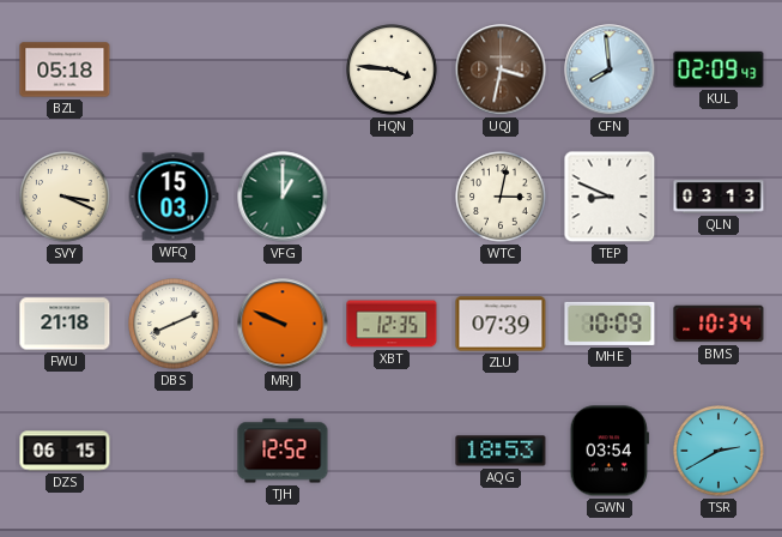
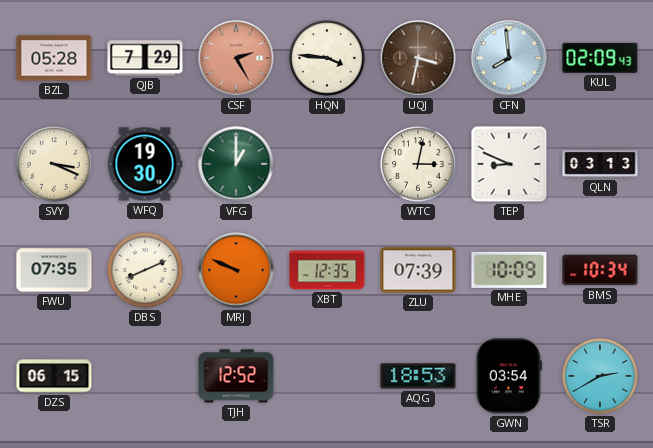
BZL: 05:18 -> 05:28 (54, 58)
QJB: none -> 7:29 (145, 58)
CSF: none -> 2:25 (236, 58)
WFQ: 15:03 -> 19:30 (145, 164)
FWU: 21:18 -> 07:35 (54, 270)
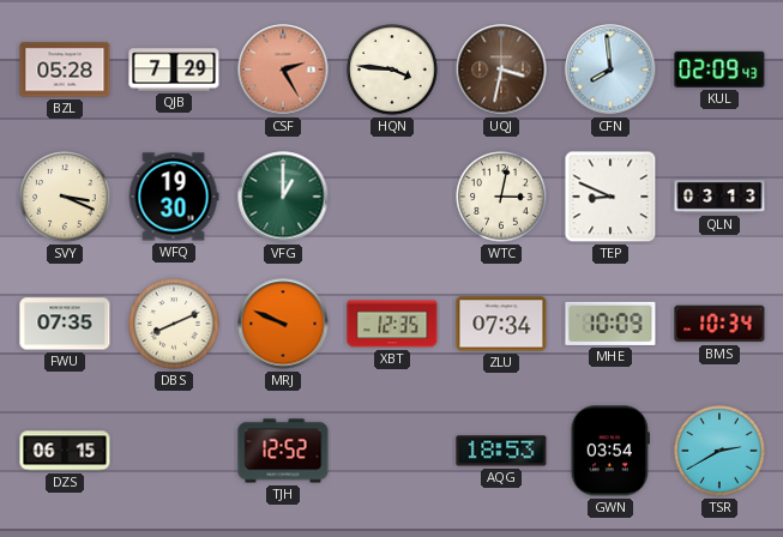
ZLU: 07:39 -> 07:34 (501, 324)
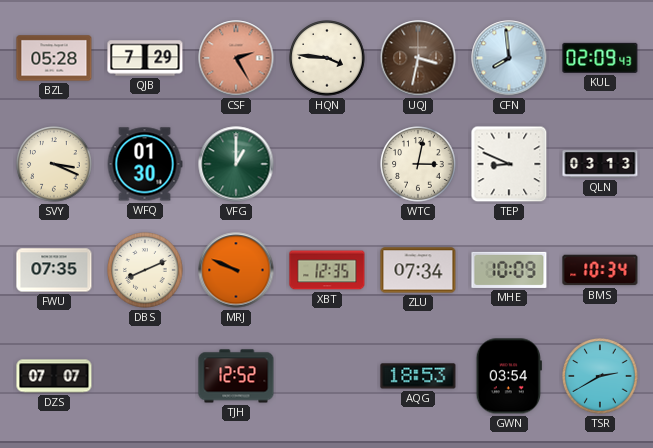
WFQ: 19:30 -> 01:30 (145, 164)
DZS: 06:15 -> 07:07 (54, 376)
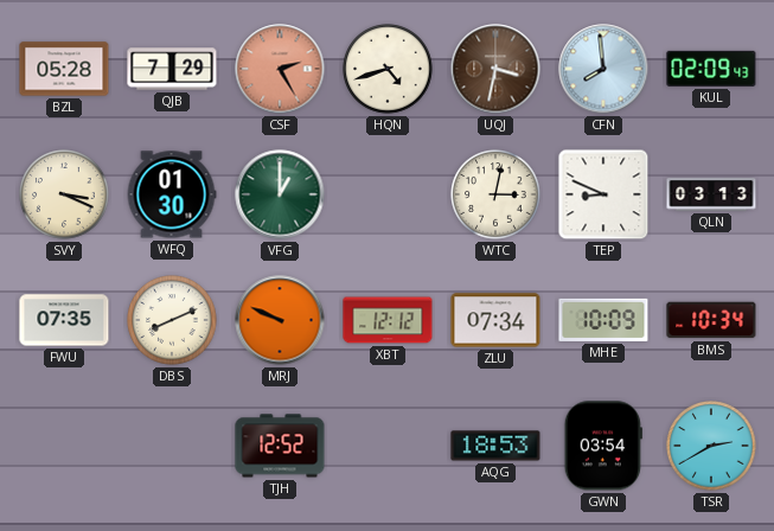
HQN: 3:46 -> 4:42 (388, 69)
XBT: 12:35 -> 12:12 (388, 320)
DZS: 07:07 -> none (54, 376)
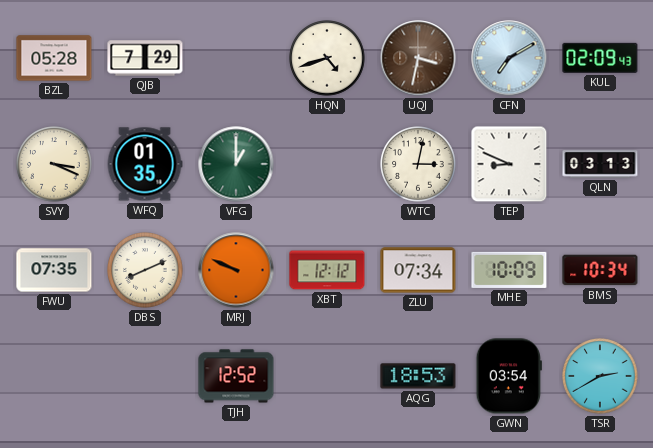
CSF: 2:25 -> none (280, 69)
CFN: 7:59 -> 7:10 (509, 58)
WFQ: 01:30 -> 01:35 (145, 164)
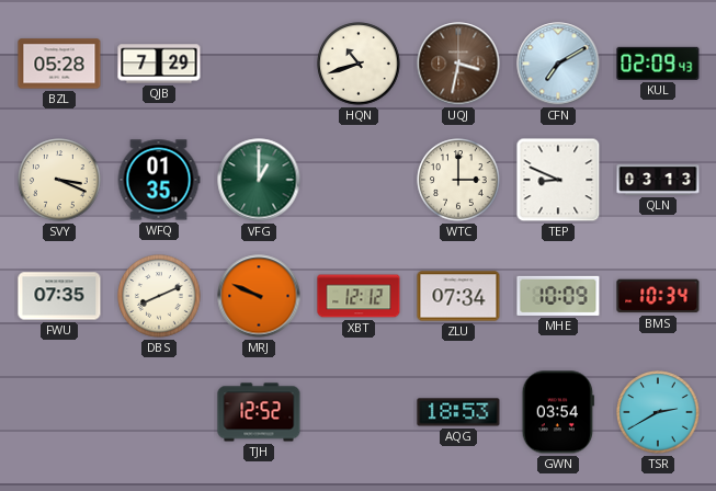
HQN: 4:42 -> 10:42 (359, 64)
WTC: 3:02 -> 3:00 (458, 180)
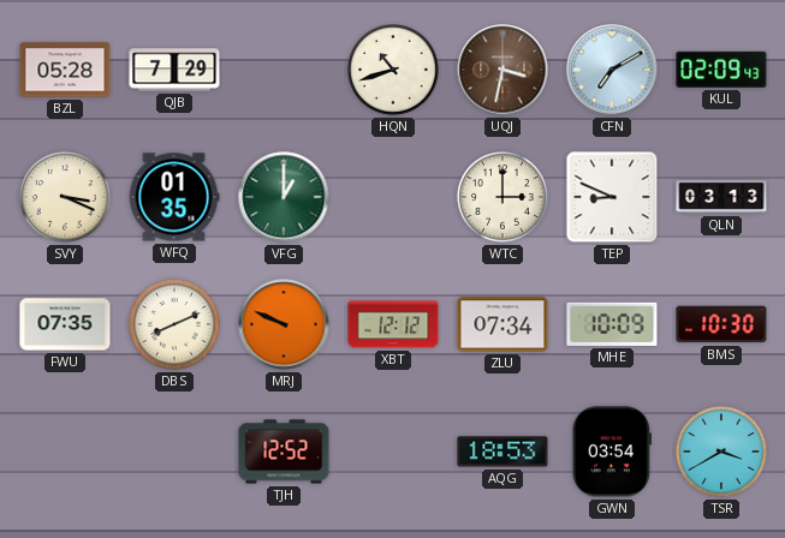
BMS: 10:34 -> 10:30 (721, 324)
TSR: 2:40 -> 3:40 (721, 452)
